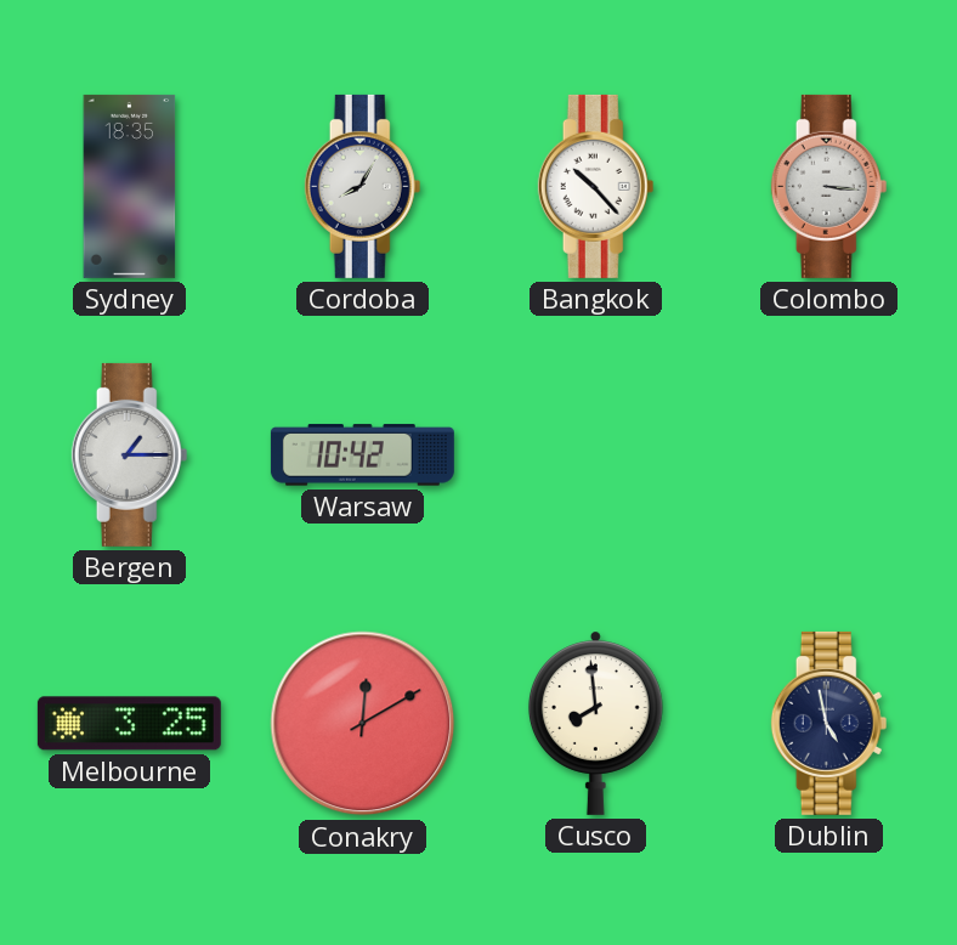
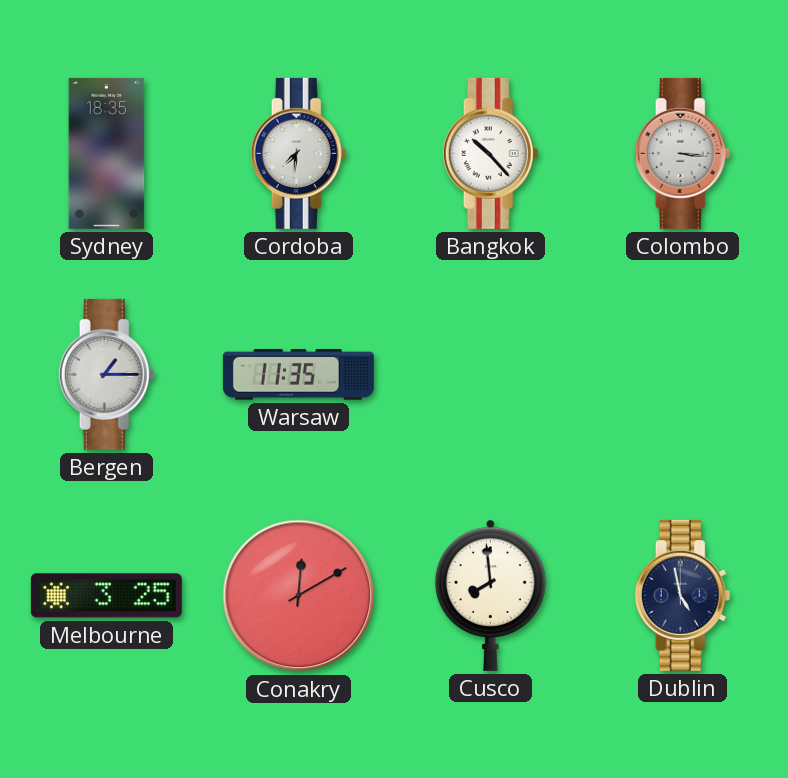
Cordoba: 8:05 -> 7:31 (299, 153)
Warsaw: 10:42 -> 11:35 (298, 375)
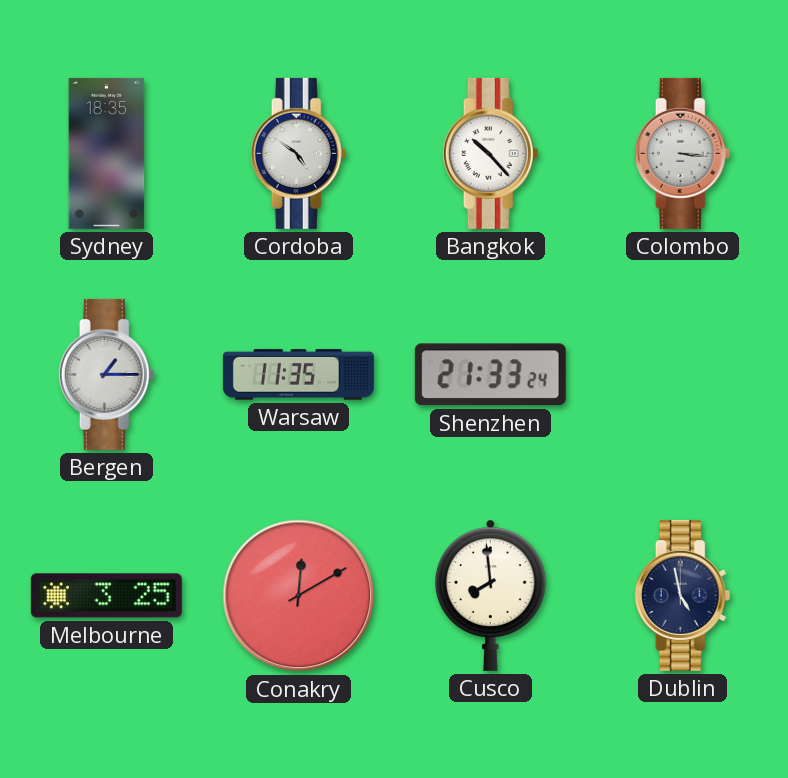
Cordoba: 7:31 -> 4:51 (299, 153)
Shenzhen: none -> 21:33 (490, 375)
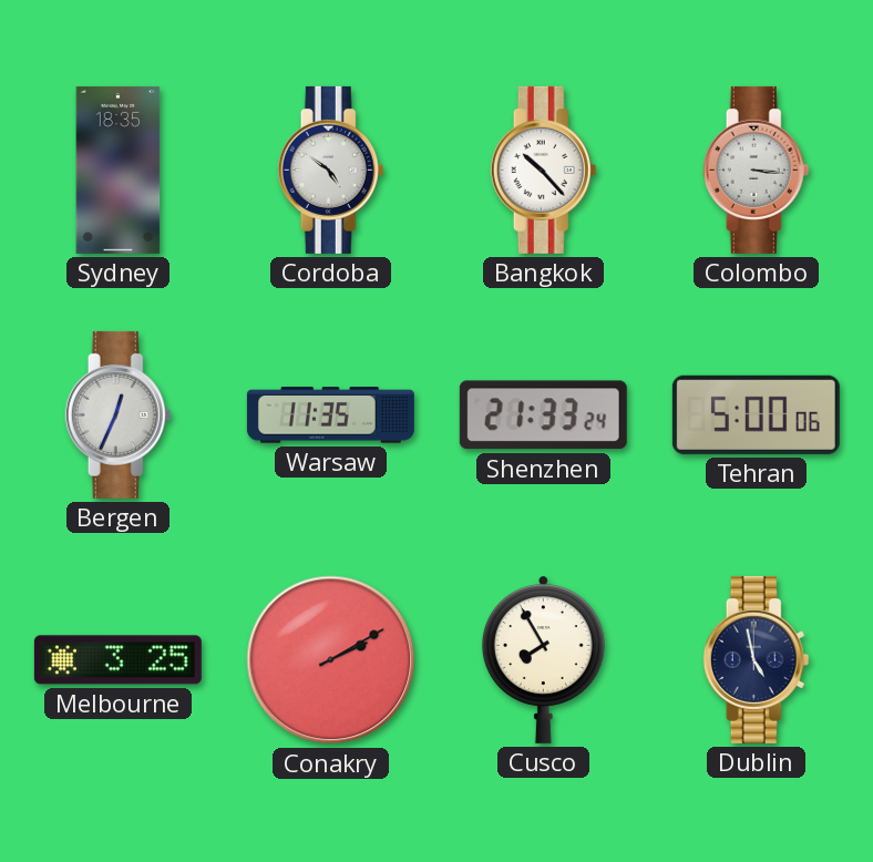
Bergen: 1:15 -> 12:34 (119, 414)
Tehran: none -> 5:00 (756, 414)
Conakry: 12:10 -> 2:10 (331, 660)
Cusco: 7:59 -> 7:55 (543, 659)
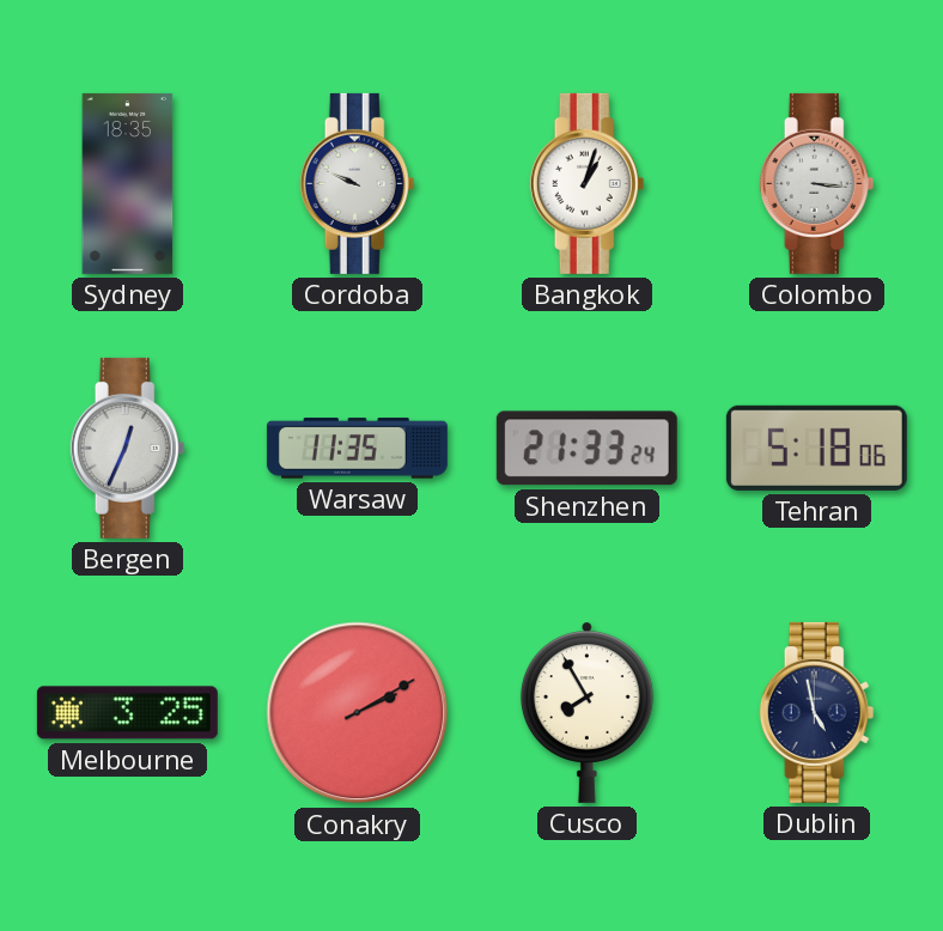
Cordoba: 4:51 -> 9:49 (358, 183)
Bangkok: 10:23 -> 1:03 (588, 183)
Tehran: 5:00 -> 5:18 (816, 448)
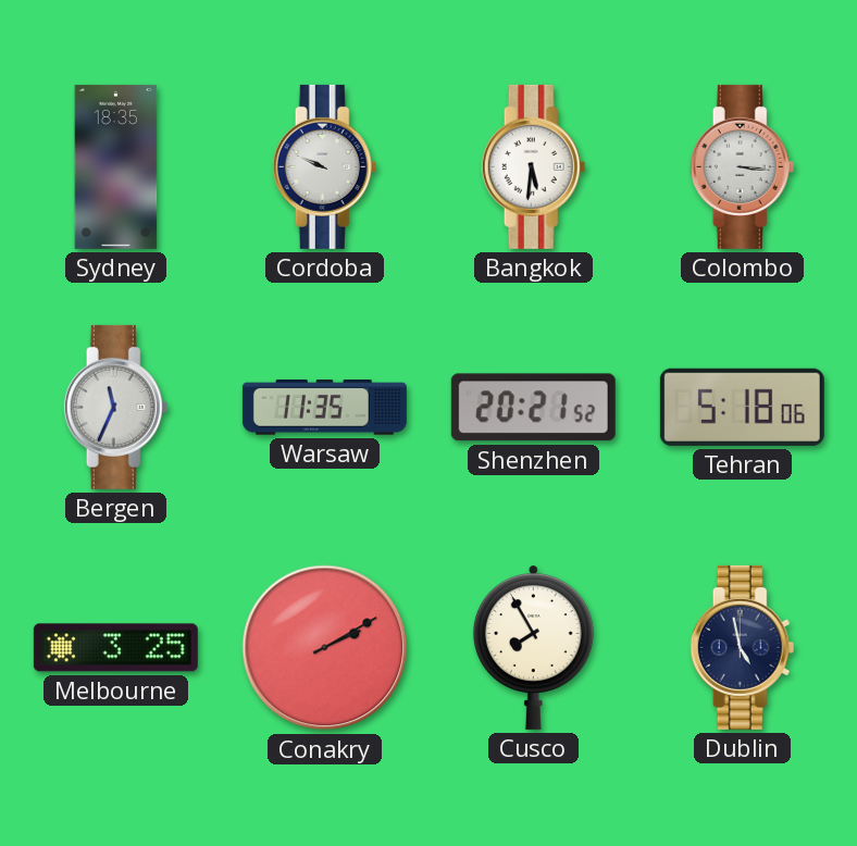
Bangkok: 1:03 -> 5:31 (534, 166)
Bergen: 12:34 -> 11:34 (116, 407)
Shenzhen: 21:33 -> 20:21 (533, 408)
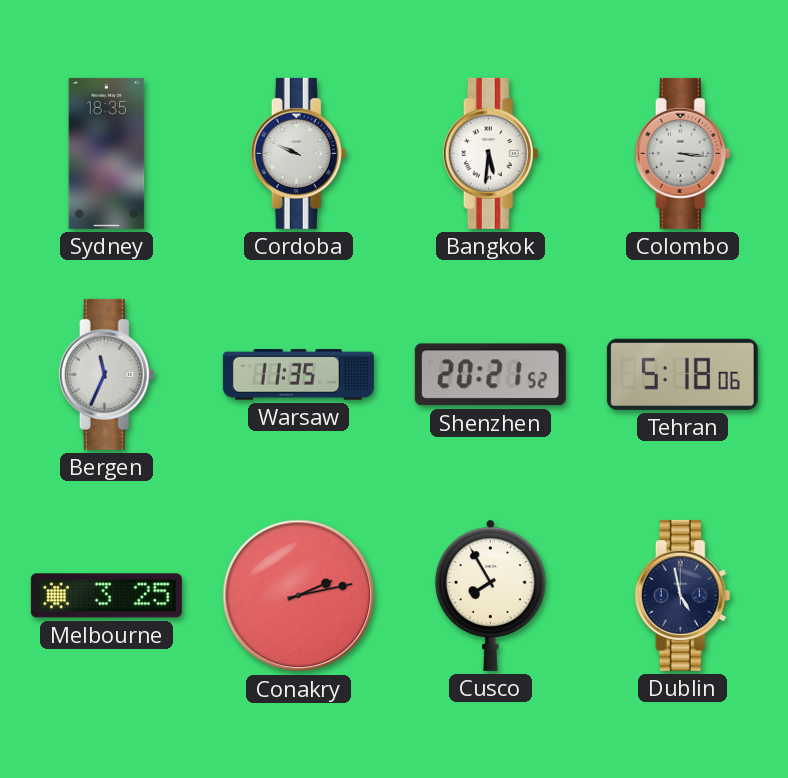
Conakry: 2:10 -> 2:13 (299, 596)
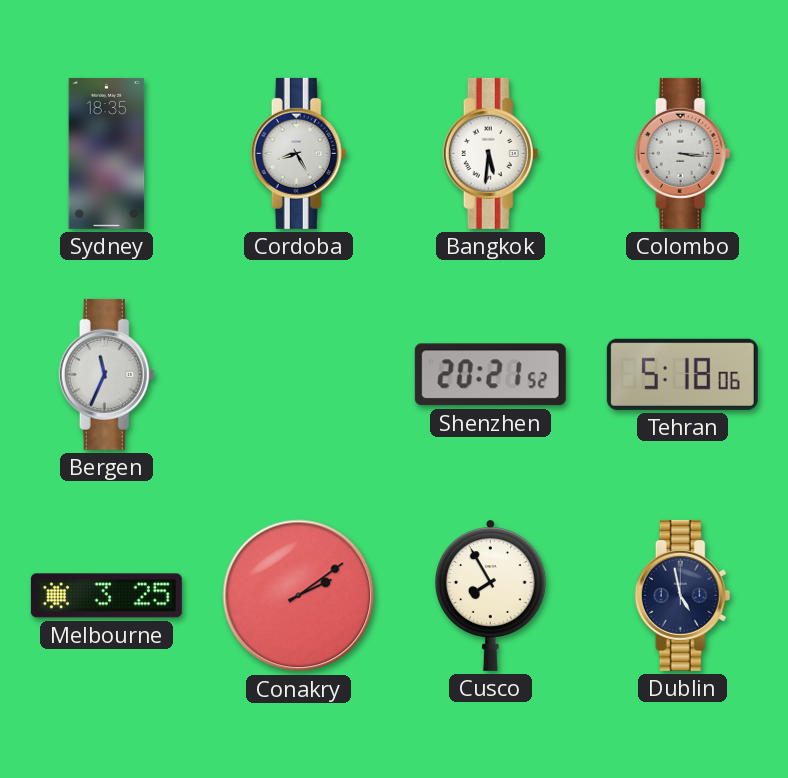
Cordoba: 9:49 -> 8:25 (299, 153)
Warsaw: 11:35 -> none (298, 375)
Conakry: 2:13 -> 2:09 (299, 596)
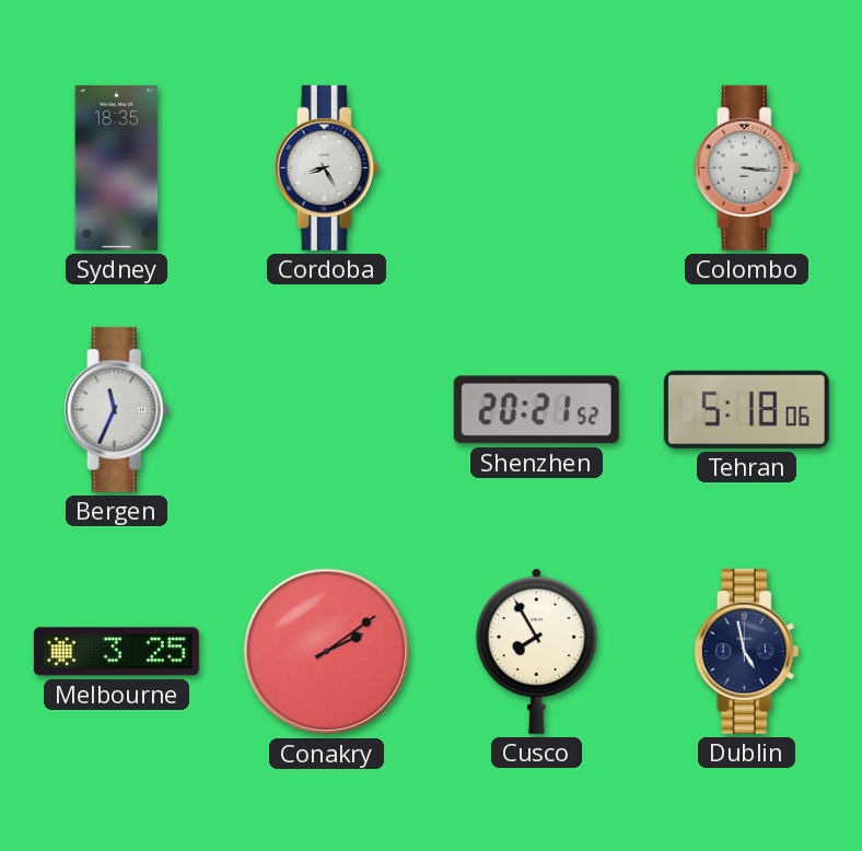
Bangkok: 5:31 -> none (491, 153)
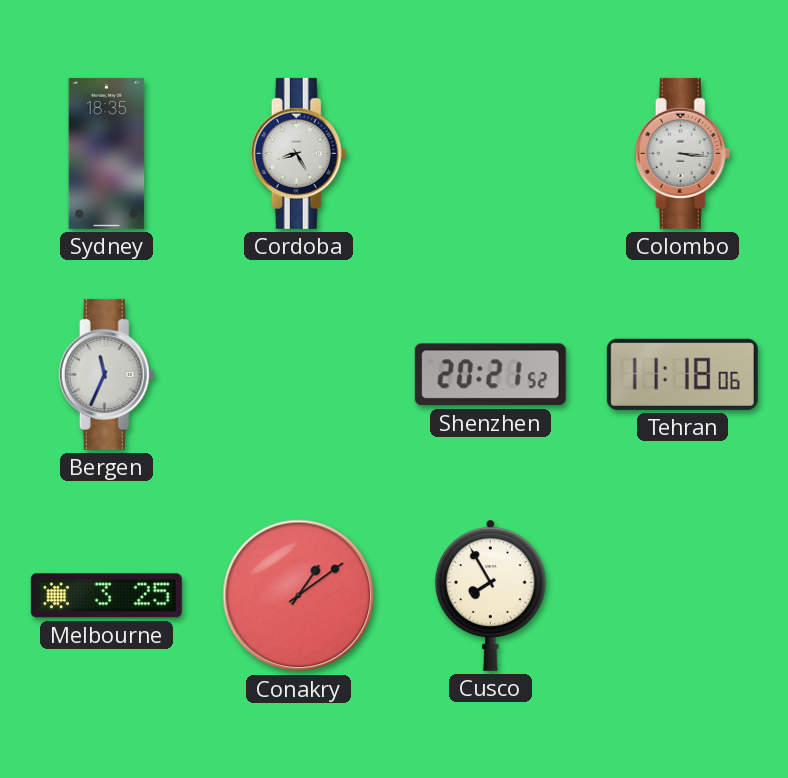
Tehran: 5:18 -> 11:18 (682, 374)
Conakry: 2:09 -> 1:09 (299, 596)
Dublin: 4:58 -> none (747, 651)
